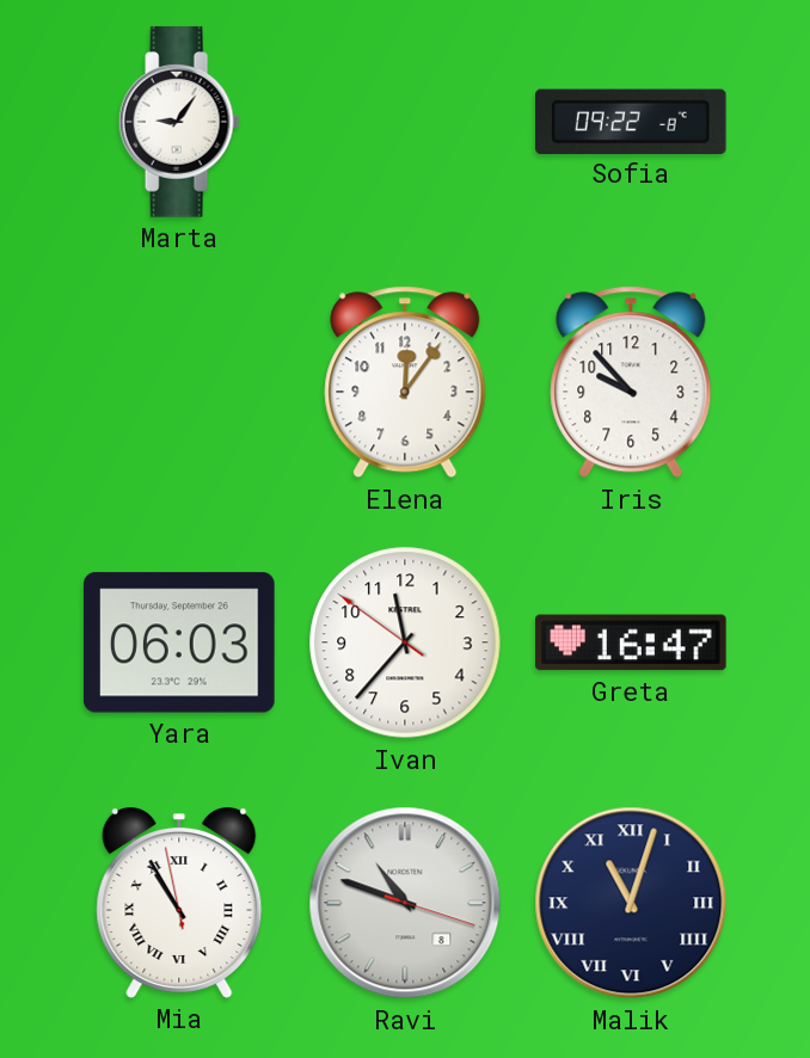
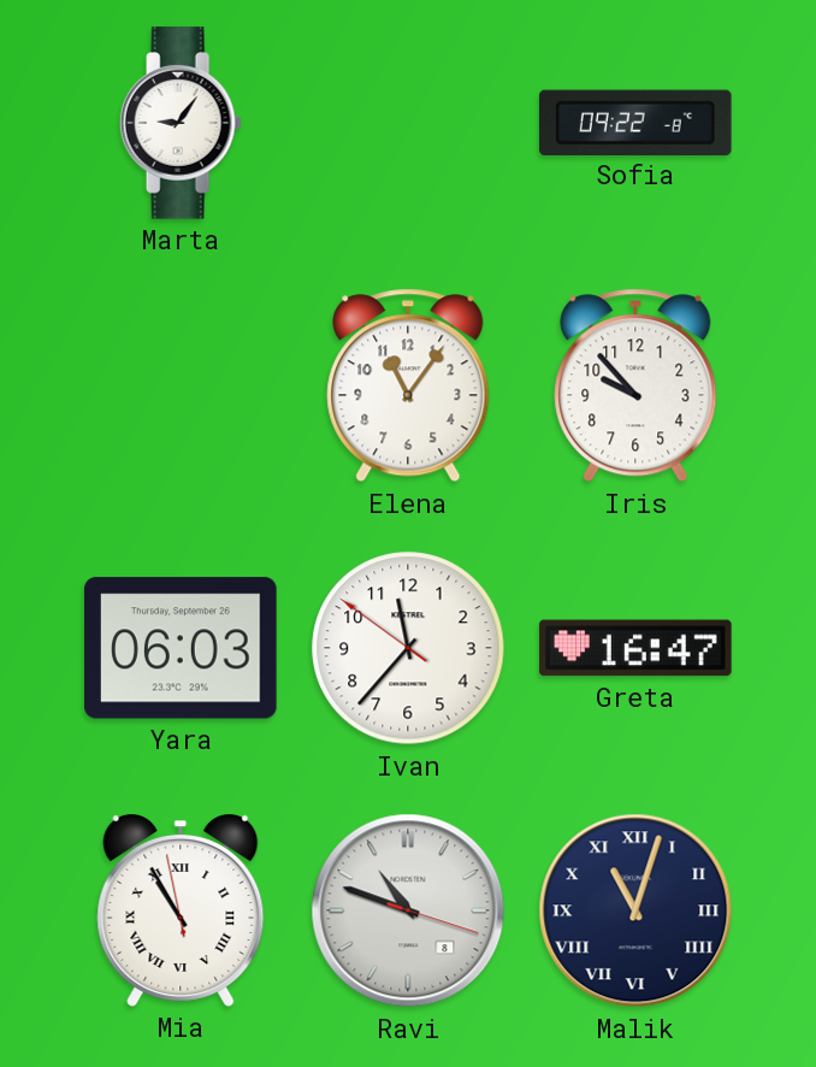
Elena: 12:06 -> 11:06 (408, 385)
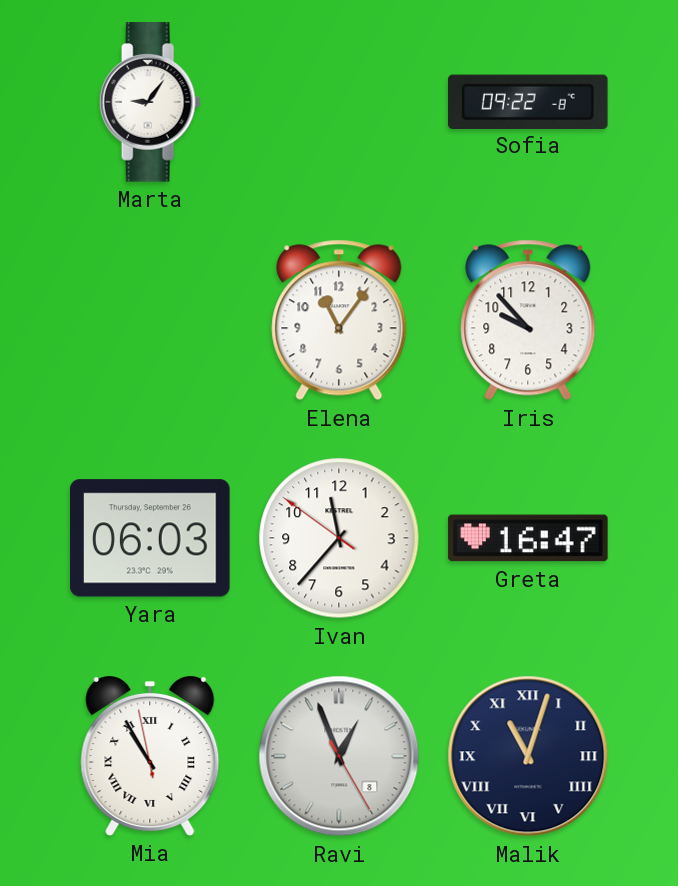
Ravi: 10:48 -> 12:56 (339, 756)
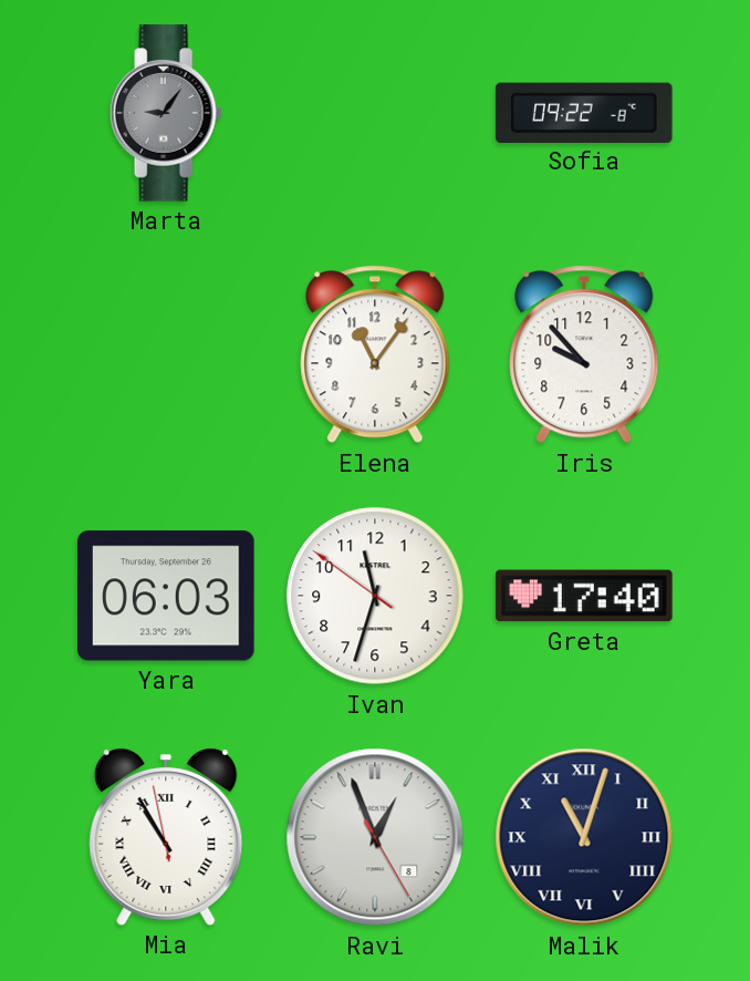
Marta dial: white -> grey (166, 113)
Ivan: 11:36 -> 11:32 (375, 596)
Greta: 16:47 -> 17:40 (584, 596)
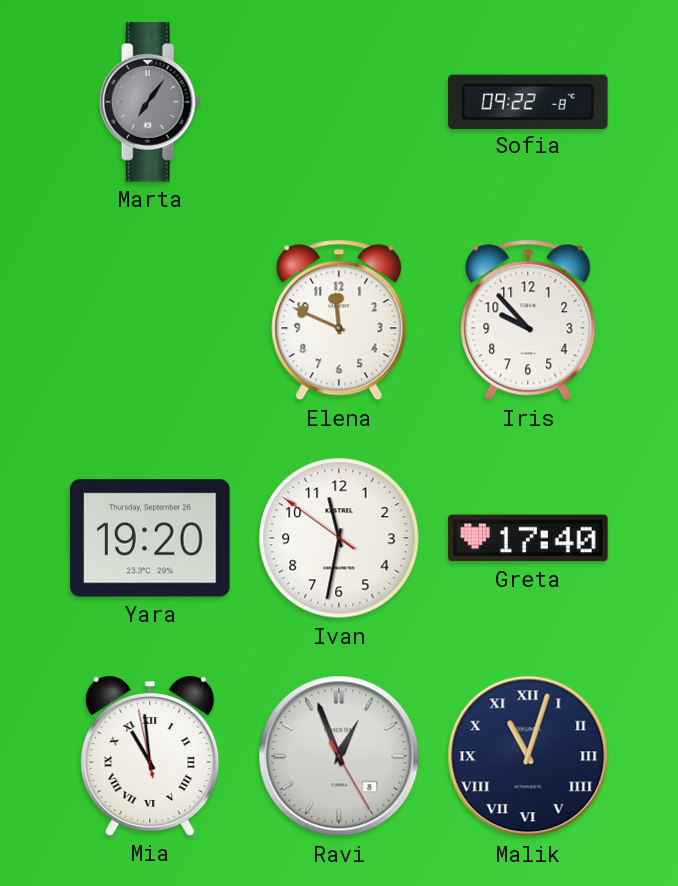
Marta: 9:06 -> 7:06 (150, 102)
Elena: 11:06 -> 11:49 (339, 320)
Yara: 06:03 -> 19:20 (150, 538)
Ivan: 11:32 -> 11:31 (339, 538)
Mia: 10:54 -> 10:58 (150, 757)
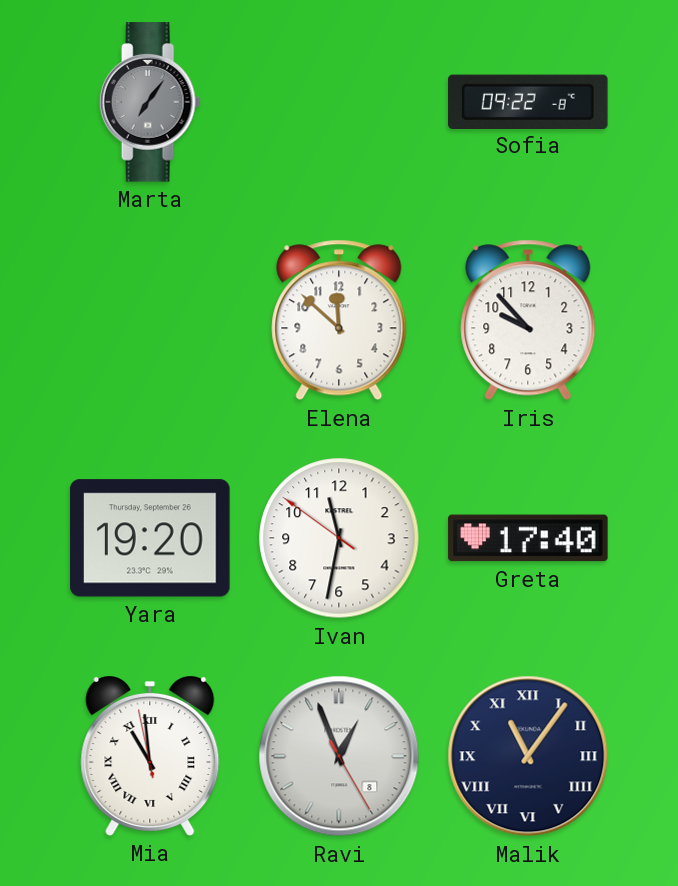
Elena: 11:49 -> 11:52 (339, 320)
Malik: 11:03 -> 11:06 (528, 756)
